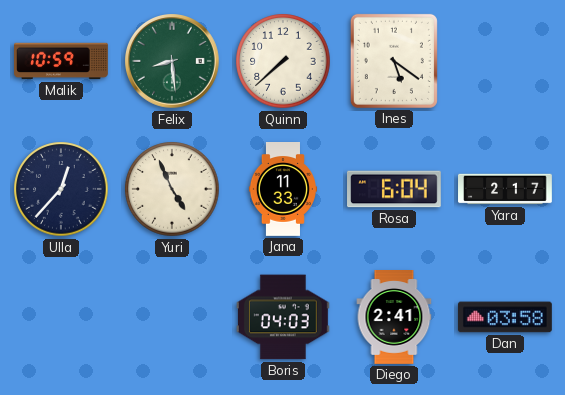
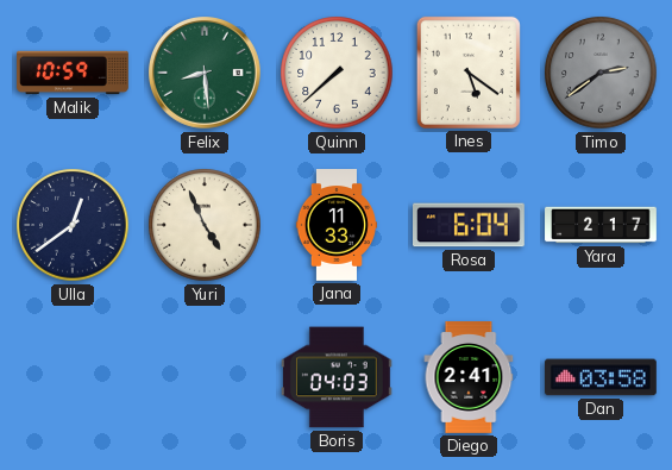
Timo: none -> 2:39 (601, 73)
Ulla: 12:37 -> 12:39 (73, 225)
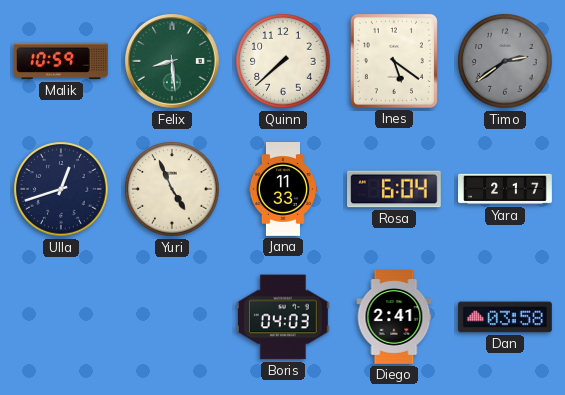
Ulla: 12:39 -> 12:42 (61, 189)
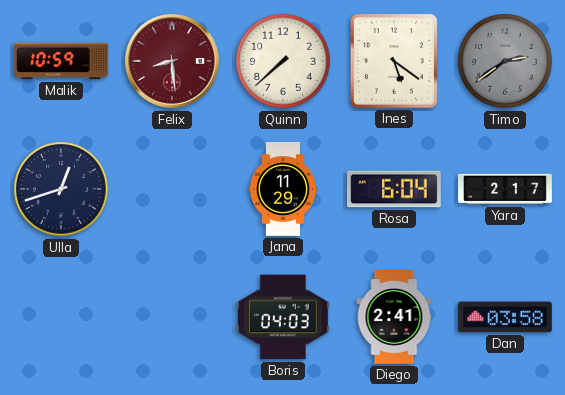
Felix dial: green -> burgundy (173, 62)
Yuri: 4:56 -> none (172, 189)
Jana: 11:33 -> 11:29 (282, 190)
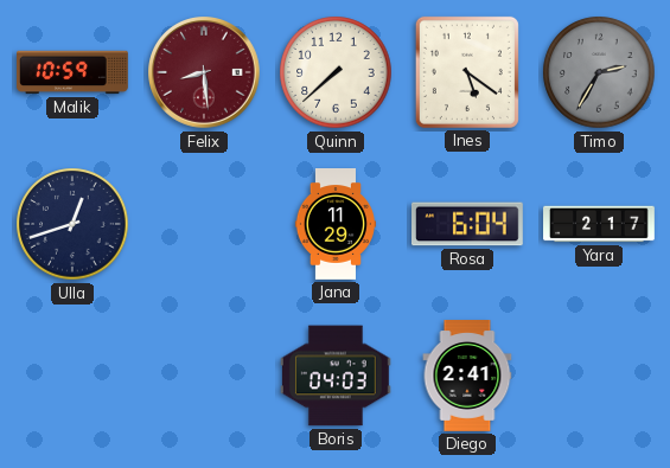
Timo: 2:39 -> 2:35 (599, 72)
Dan: 03:58 -> none (505, 317)
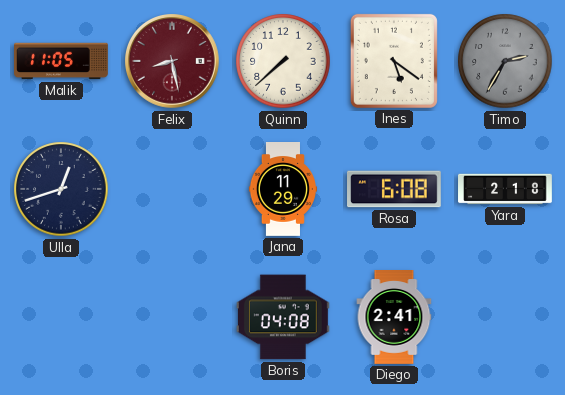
Malik: 10:59 -> 11:05 (61, 61)
Felix: 8:29 -> 8:28 (173, 62)
Rosa: 6:04 -> 6:08 (395, 189)
Yara: 2:17 -> 2:18 (505, 189)
Boris: 04:03 -> 04:08 (283, 317)
